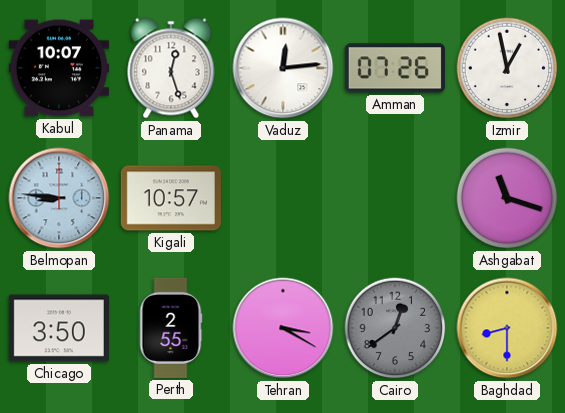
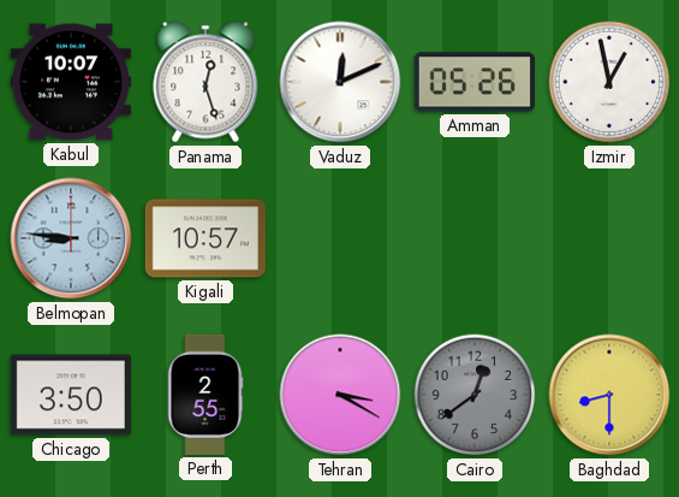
Vaduz: 12:14 -> 12:11 (340, 82)
Amman: 07:26 -> 05:26 (475, 82)
Ashgabat: 11:18 -> none (507, 198)
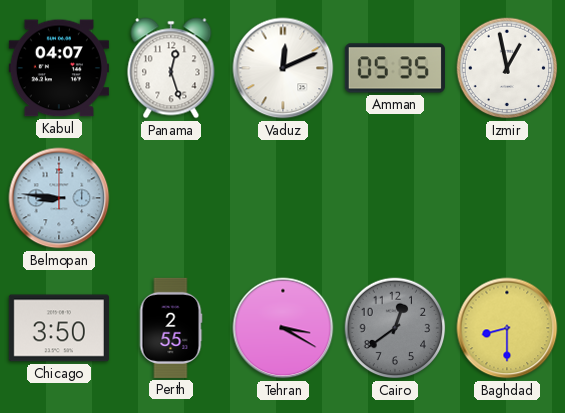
Kabul: 10:07 -> 04:07 (59, 68)
Amman: 05:26 -> 05:35 (395, 68)
Kigali: 10:57 -> none (206, 238)
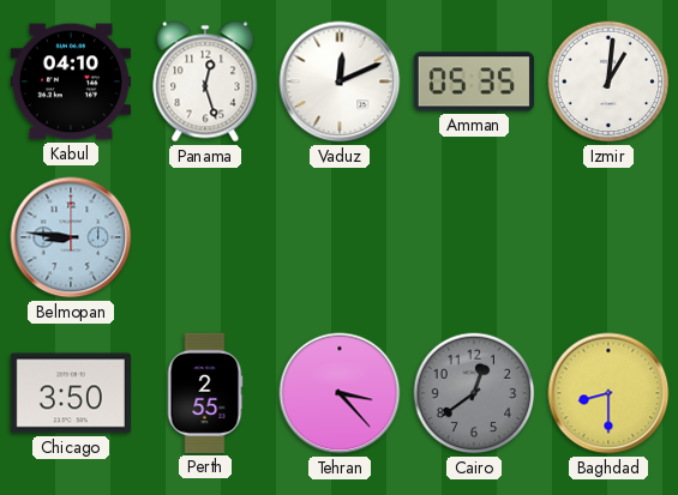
Kabul: 04:07 -> 04:10 (71, 82)
Izmir: 12:58 -> 1:01 (608, 82)
Tehran: 3:20 -> 3:23 (340, 393)
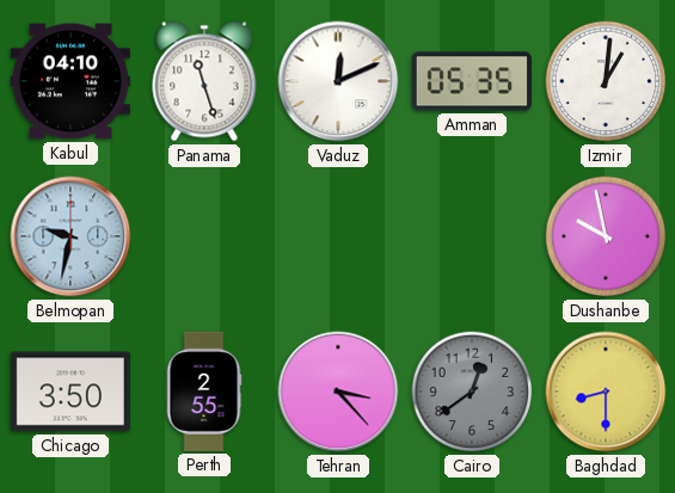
Panama: 12:27 -> 11:27 (204, 81)
Belmopan: 8:46 -> 9:32 (70, 236)
Dushanbe: none -> 9:58 (606, 236)
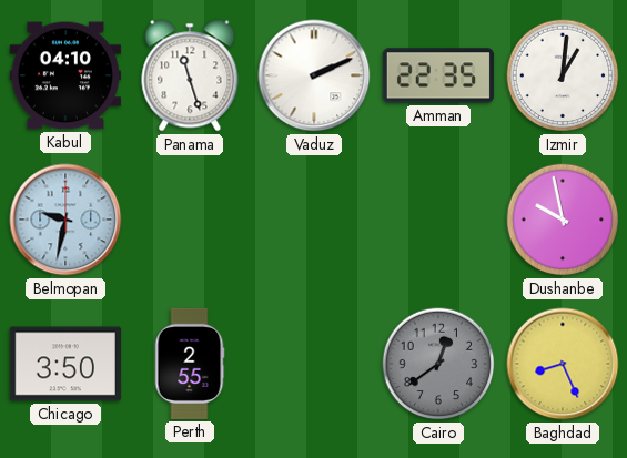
Vaduz: 12:11 -> 2:11 (314, 75)
Amman: 05:35 -> 22:35 (438, 75)
Tehran: 3:23 -> none (338, 392)
Baghdad: 8:30 -> 8:26 (563, 364)
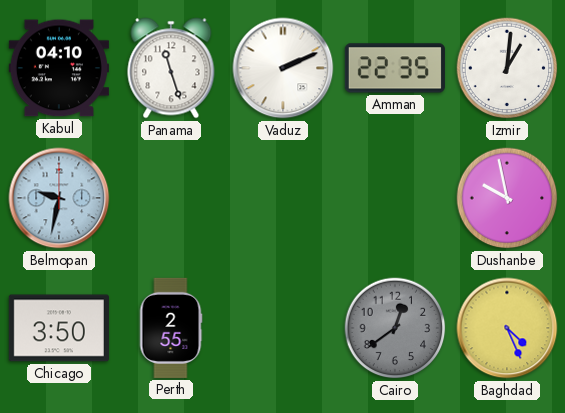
Baghdad: 8:26 -> 4:26 (507, 328)
